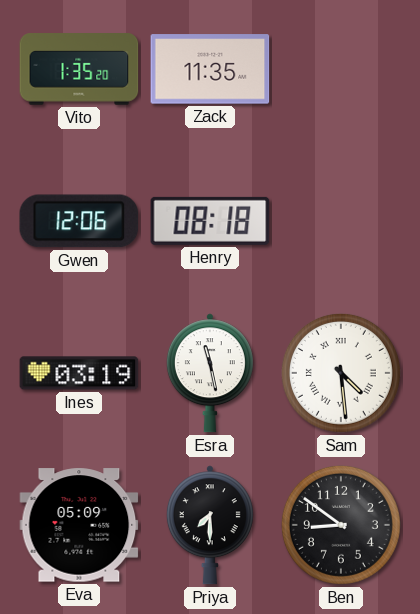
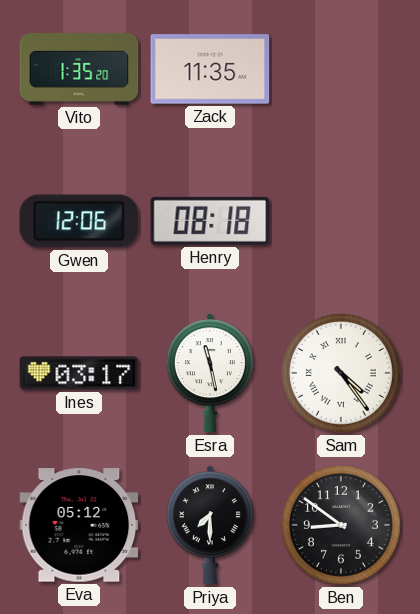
Ines: 03:19 -> 03:17 (79, 373)
Sam: 4:29 -> 4:24 (341, 373)
Eva: 05:09 -> 05:12 (79, 525)
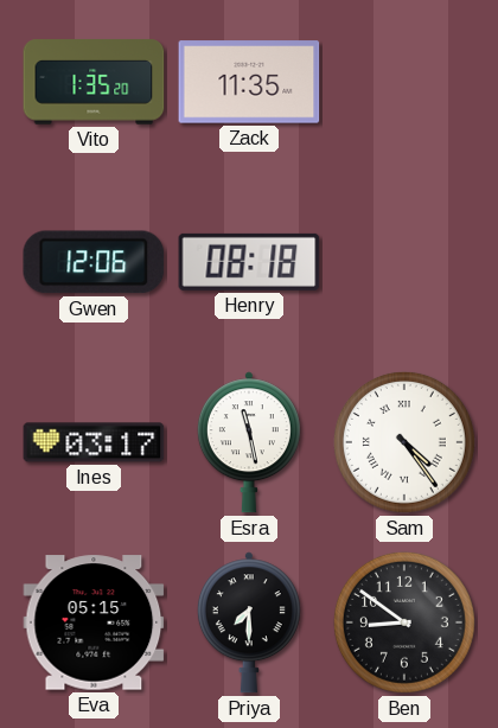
Eva: 05:12 -> 05:15 (94, 622)
